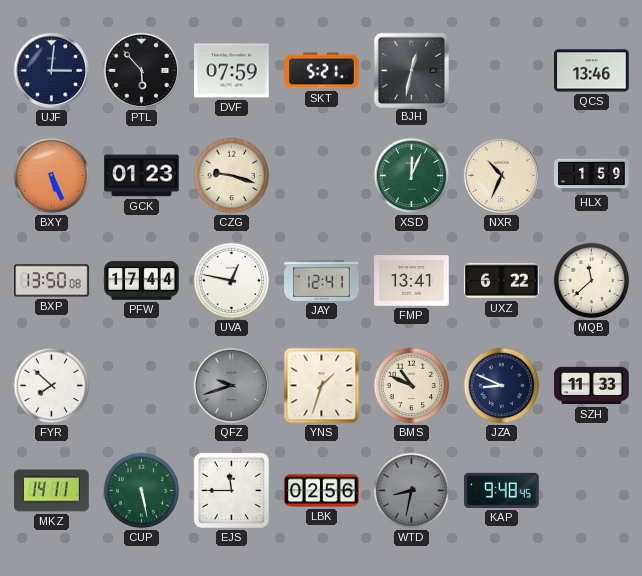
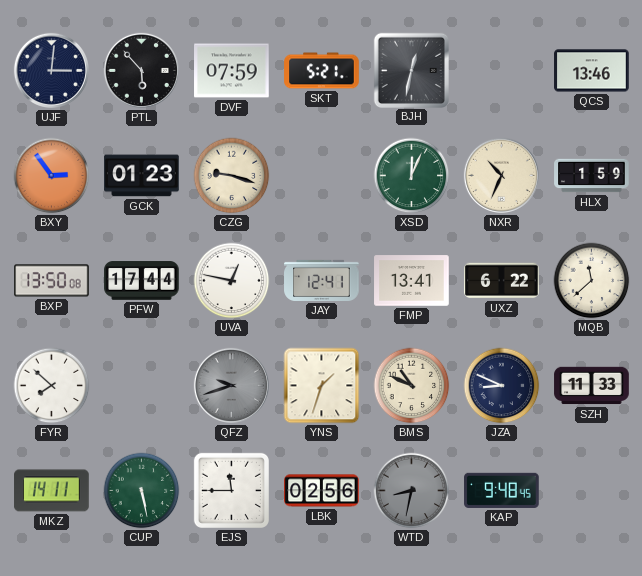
BXY: 5:26 -> 2:54 (52, 176)
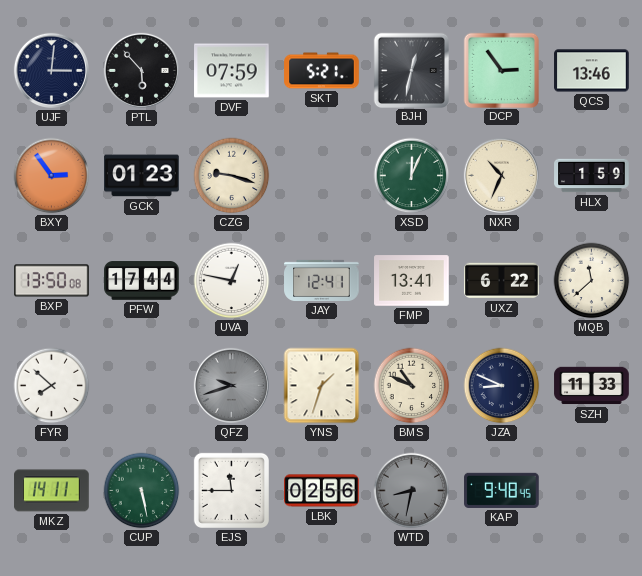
DCP: none -> 2:54 (501, 70)
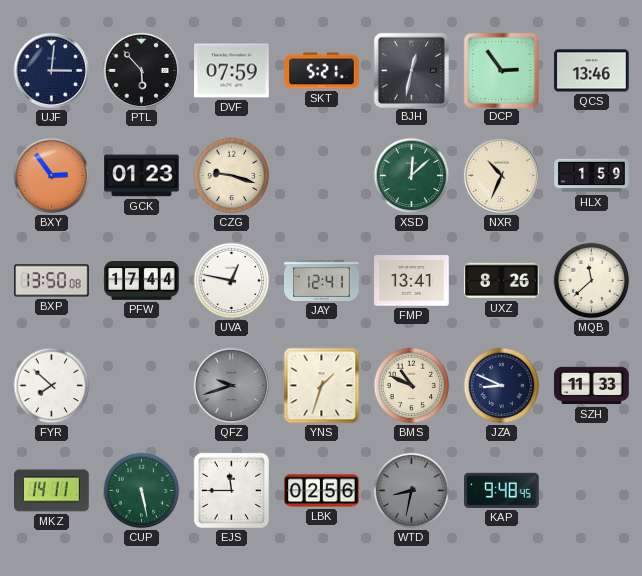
XSD: 12:04 -> 12:08 (412, 176)
UXZ: 6:22 -> 8:26 (502, 281)
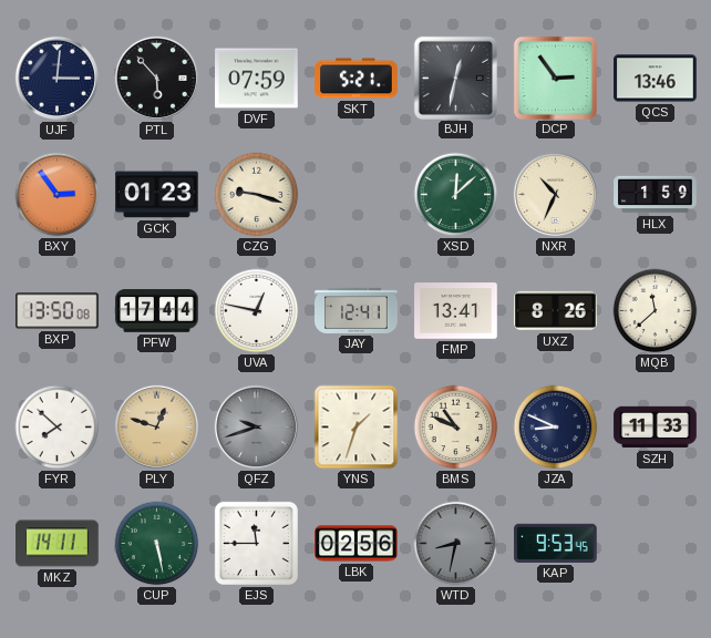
PLY: none -> 12:48 (156, 426)
KAP: 9:48 -> 9:53 (556, 543)
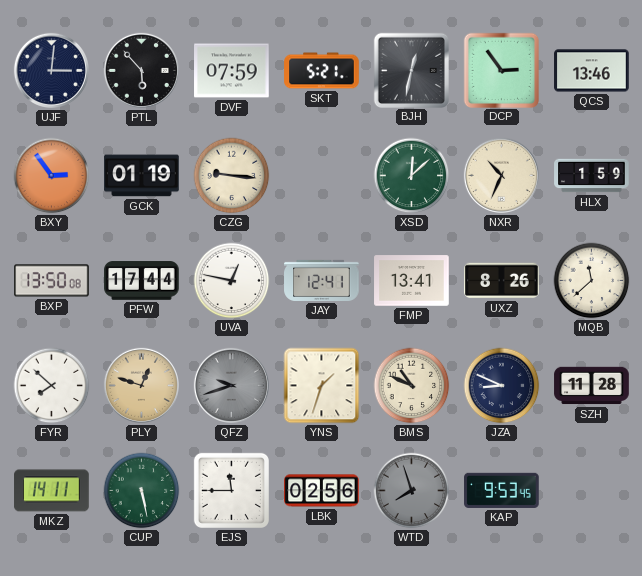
GCK: 01:23 -> 01:19 (142, 176)
CZG: 9:18 -> 9:16 (232, 176)
SZH: 11:33 -> 11:28 (592, 386)
WTD: 8:32 -> 7:57 (412, 491)
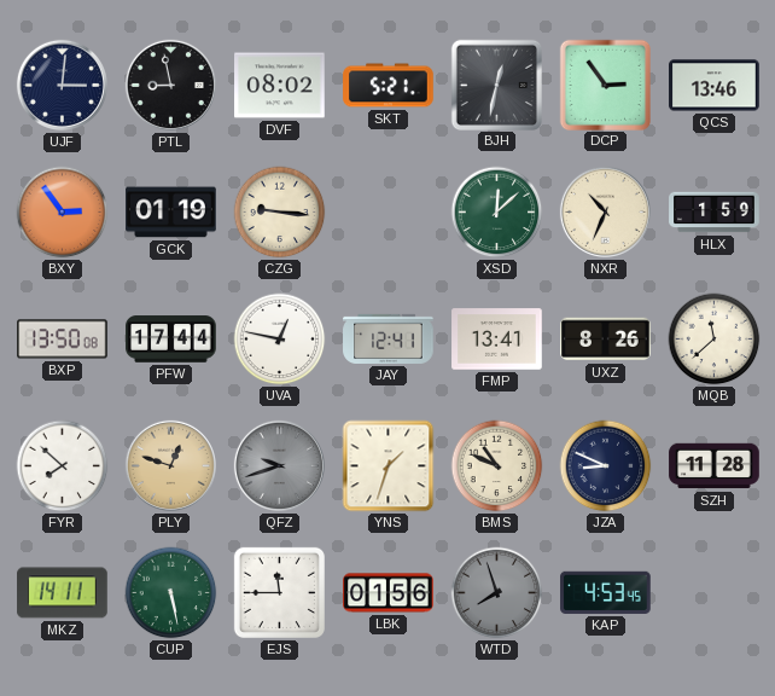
PTL: 5:53 -> 8:58 (170, 85)
DVF: 07:59 -> 08:02 (280, 86)
LBK: 02:56 -> 01:56 (389, 593)
KAP: 9:53 -> 4:53 (606, 592)
